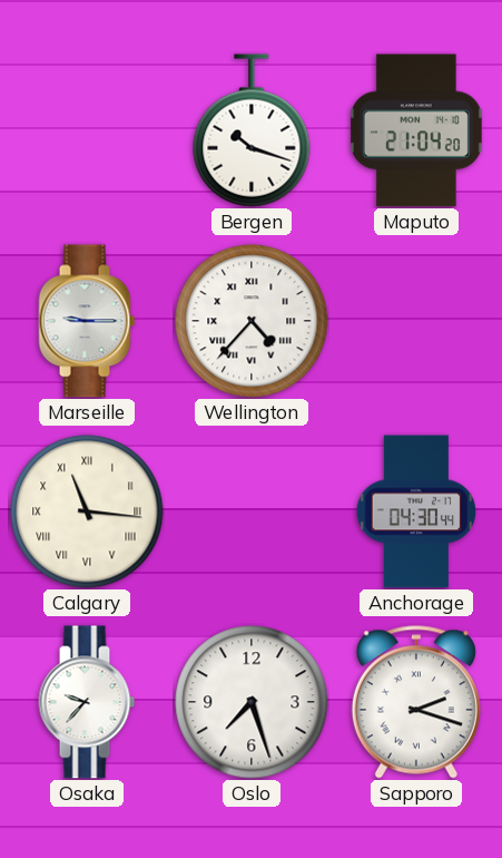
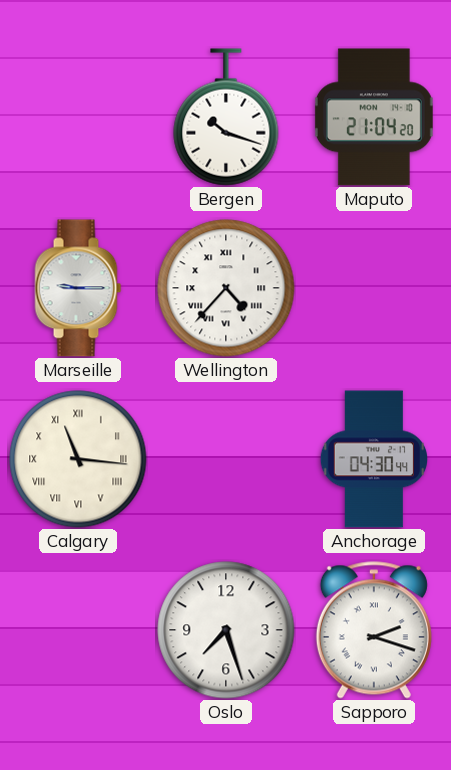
Osaka: 9:37 -> none (87, 702)
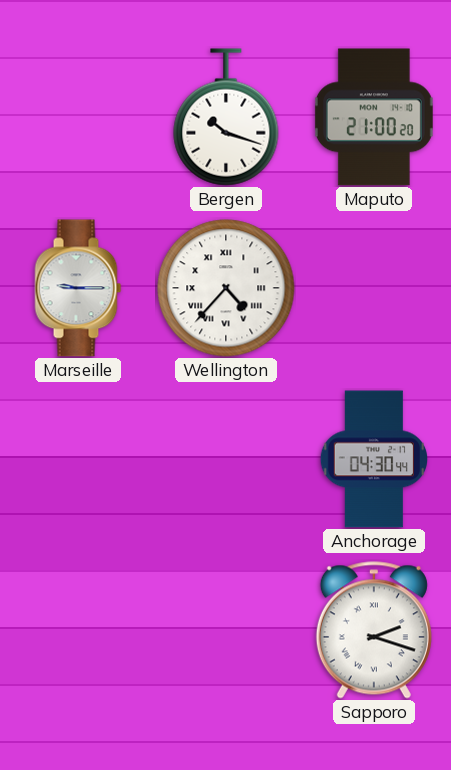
Maputo: 21:04 -> 21:00 (374, 117)
Calgary: 11:16 -> none (78, 459)
Oslo: 7:27 -> none (226, 630)
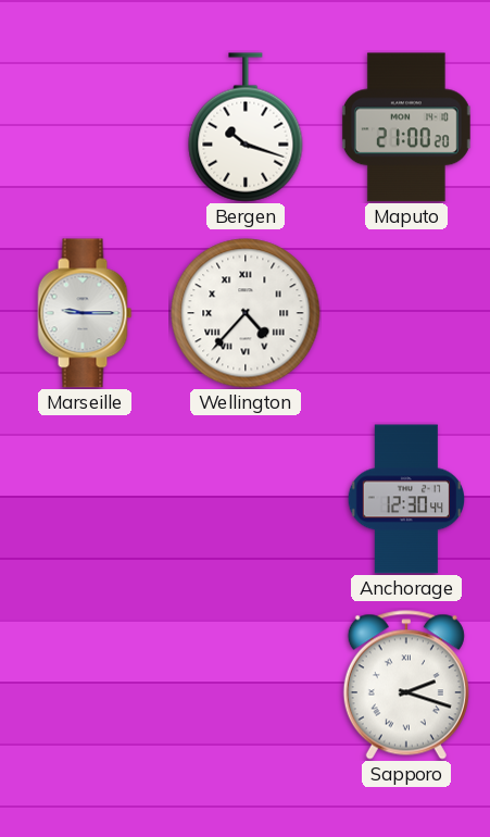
Anchorage: 04:30 -> 12:30 (405, 499)
